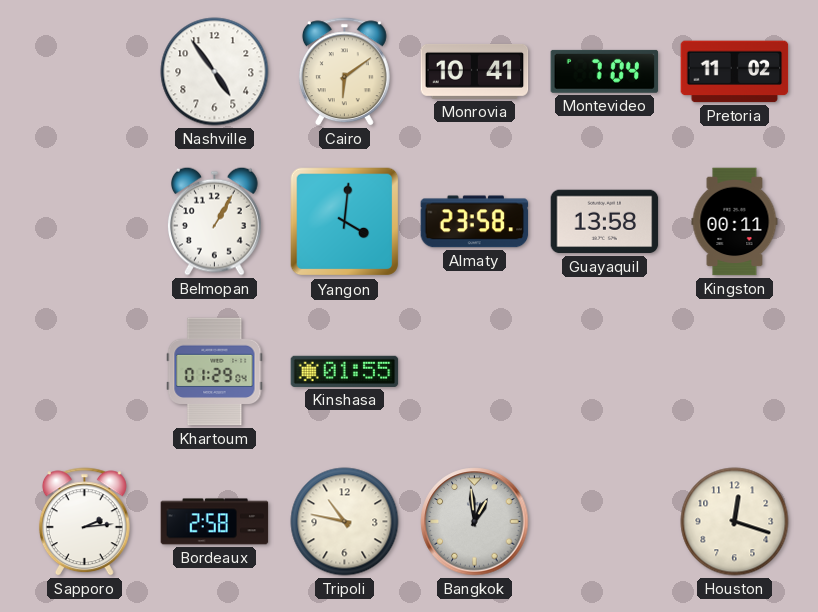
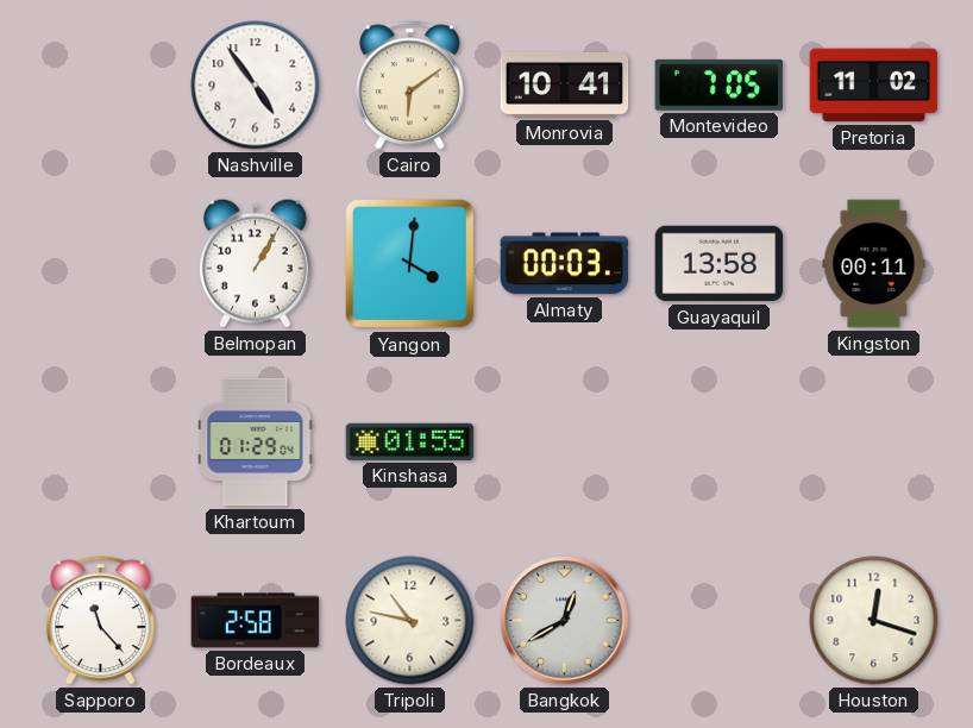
Montevideo: 7:04 -> 7:05 (720, 84)
Almaty: 23:58 -> 00:03 (565, 264)
Sapporo: 2:14 -> 11:23 (100, 621)
Bangkok: 12:59 -> 12:40 (565, 621)
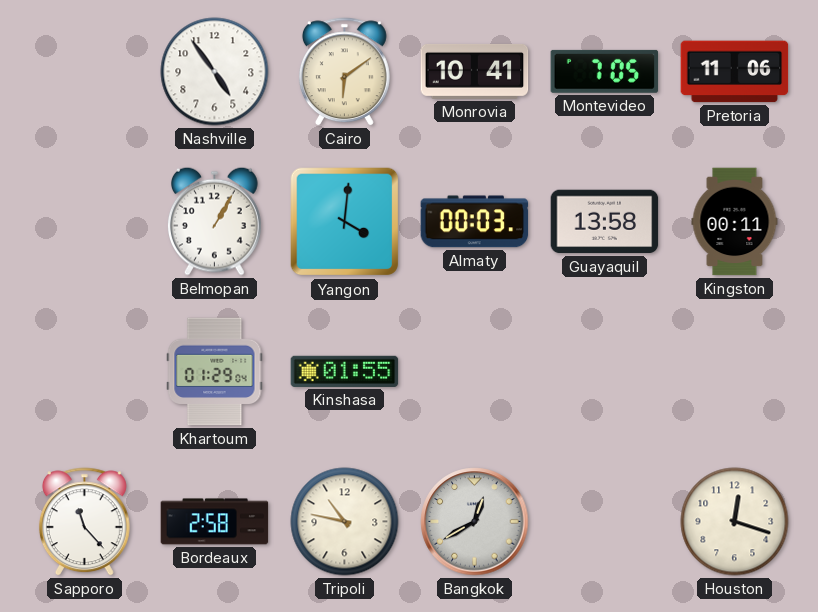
Pretoria: 11:02 -> 11:06 (735, 72)
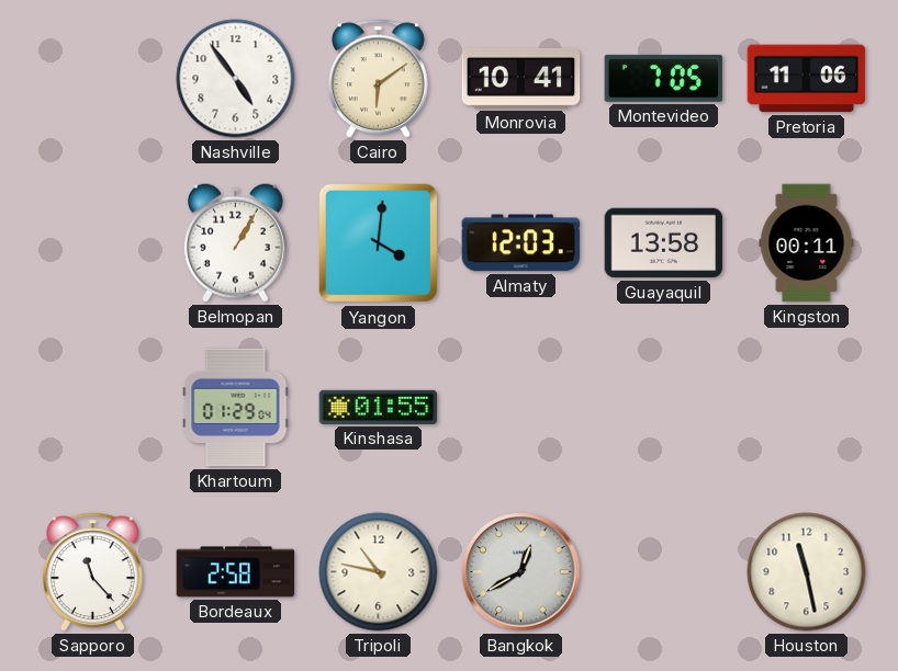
Almaty: 00:03 -> 12:03 (521, 243)
Houston: 12:18 -> 11:28 (807, 572)
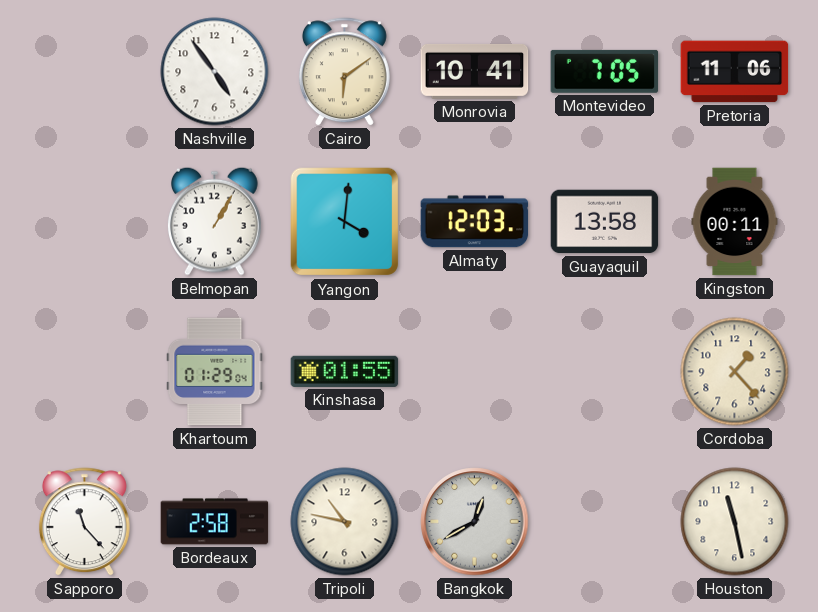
Cordoba: none -> 1:23 (735, 372)
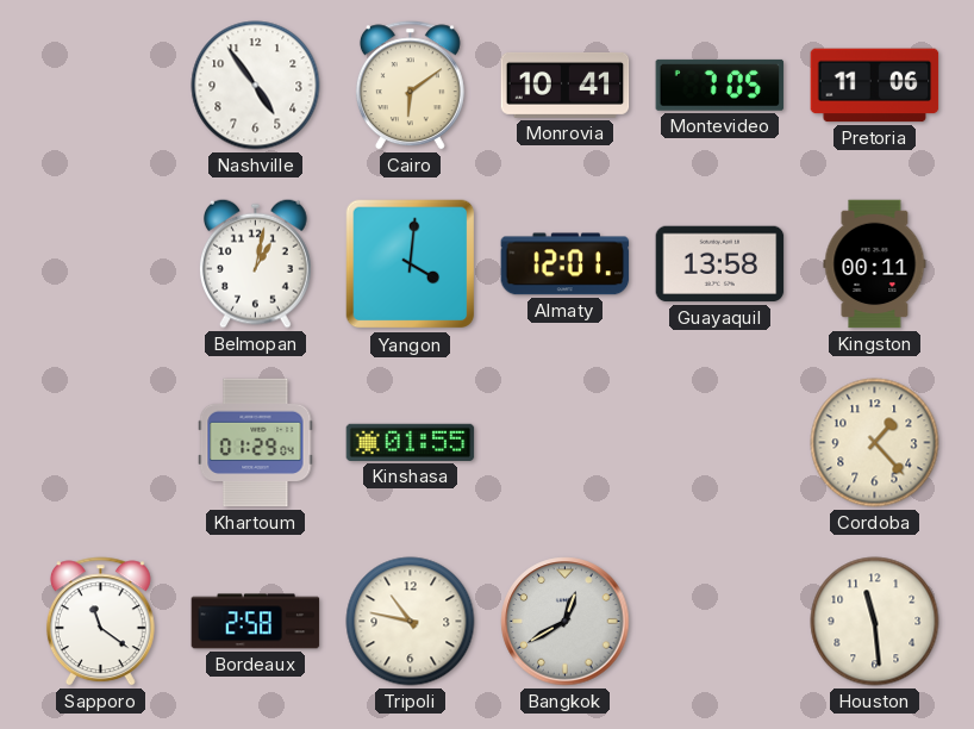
Belmopan: 1:05 -> 1:02 (256, 263)
Almaty: 12:03 -> 12:01 (566, 264)
Sapporo: 11:23 -> 11:21 (100, 622)
Houston: 11:28 -> 11:29 (875, 622)
